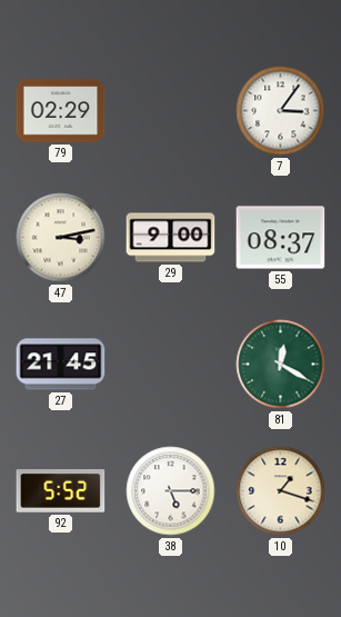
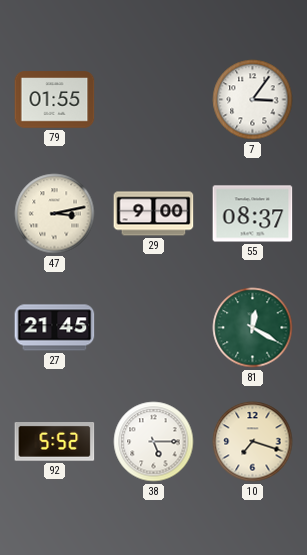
79: 02:29 -> 01:55 (55, 100)
10: 1:18 -> 7:18 (253, 442)
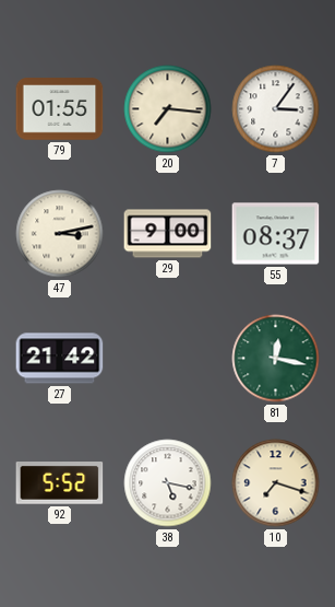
20: none -> 7:16 (168, 109)
27: 21:45 -> 21:42 (60, 359)
81: 12:20 -> 12:17 (276, 359)
38: 5:15 -> 5:17 (168, 483)
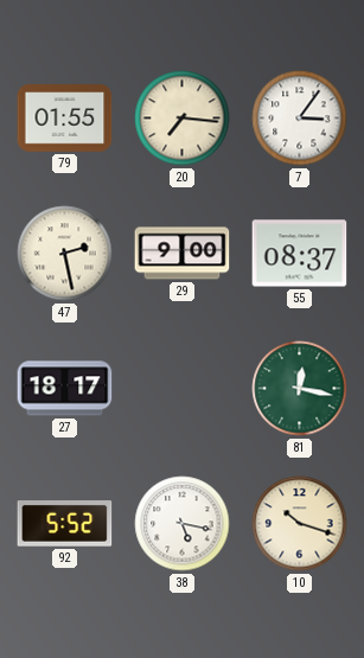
47: 3:13 -> 2:28 (65, 254)
27: 21:42 -> 18:17 (65, 389)
10: 7:18 -> 10:18 (300, 524)
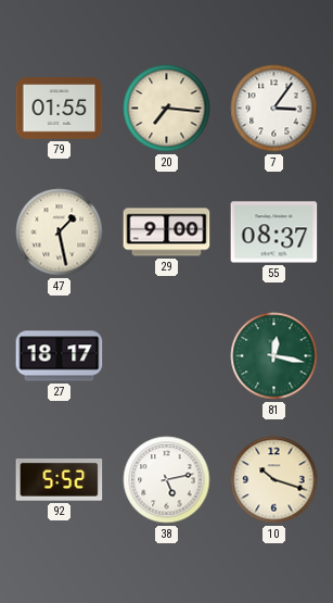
47: 2:28 -> 1:28 (60, 233)
38: 5:17 -> 5:13 (167, 480)
